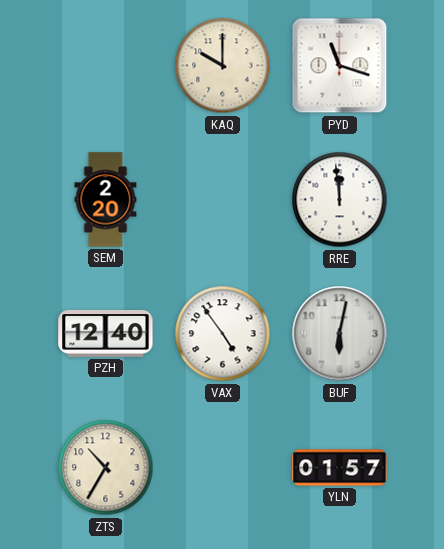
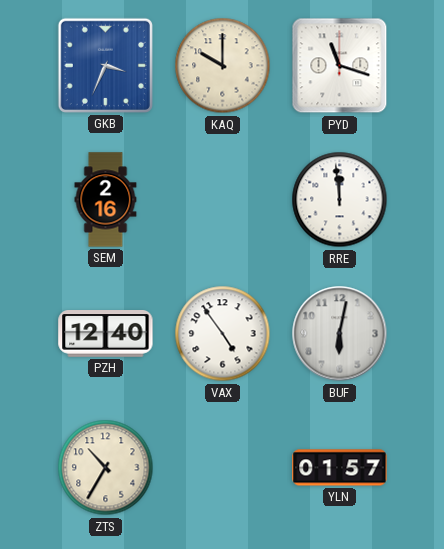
GKB: none -> 3:34 (105, 65)
SEM: 2:20 -> 2:16 (106, 200)
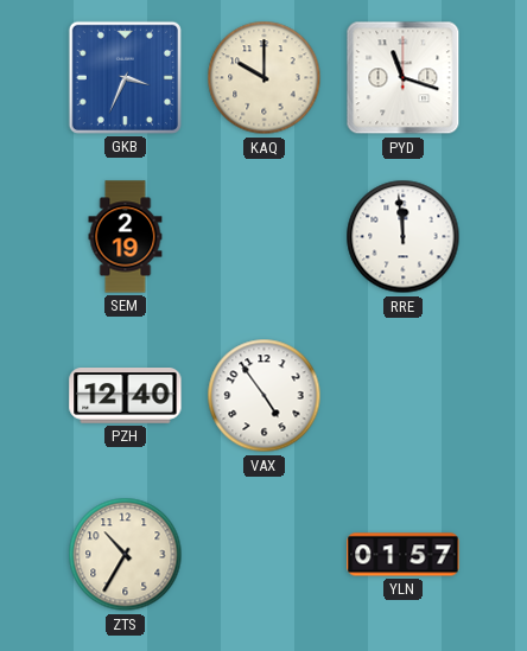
SEM: 2:16 -> 2:19 (126, 237)
BUF: 6:02 -> none (340, 334)
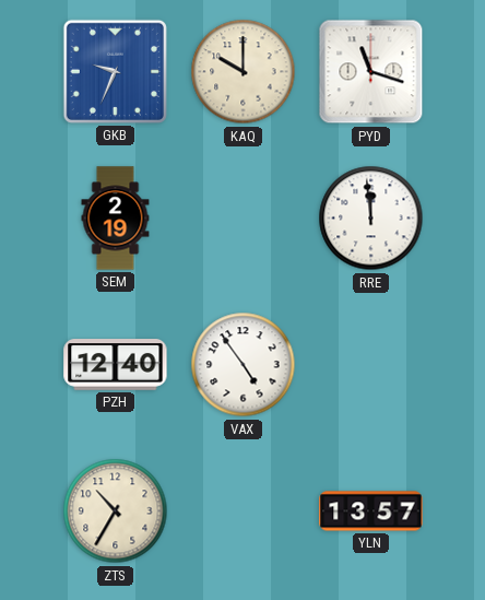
GKB: 3:34 -> 9:34 (115, 71)
YLN: 01:57 -> 13:57 (371, 511)
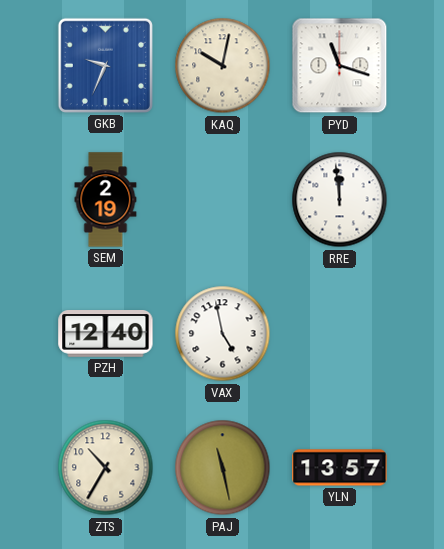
KAQ: 10:00 -> 10:02 (223, 66)
VAX: 4:54 -> 4:58 (223, 334)
PAJ: none -> 11:28 (223, 468)
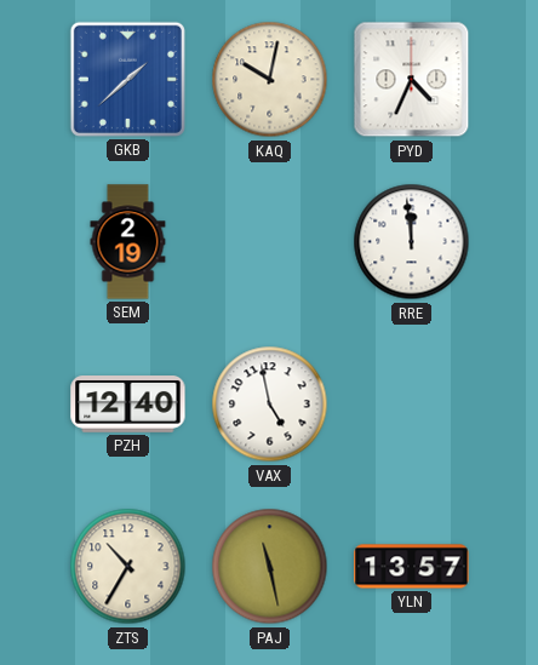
GKB: 9:34 -> 1:38 (127, 79)
PYD: 11:18 -> 4:34 (412, 80)
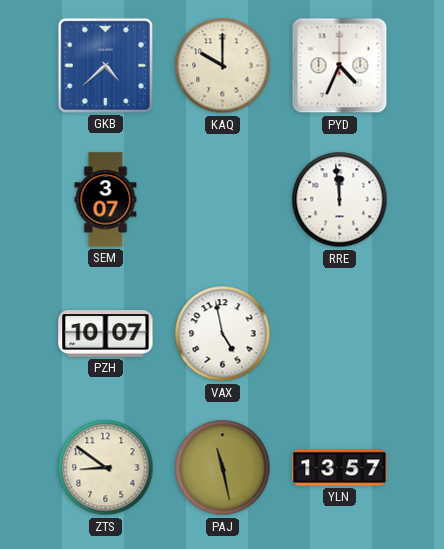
GKB: 1:38 -> 4:38 (105, 65)
KAQ: 10:02 -> 10:00 (223, 66)
SEM: 2:19 -> 3:07 (106, 200)
PZH: 12:40 -> 10:07 (106, 334)
ZTS: 10:35 -> 8:51 (106, 468)
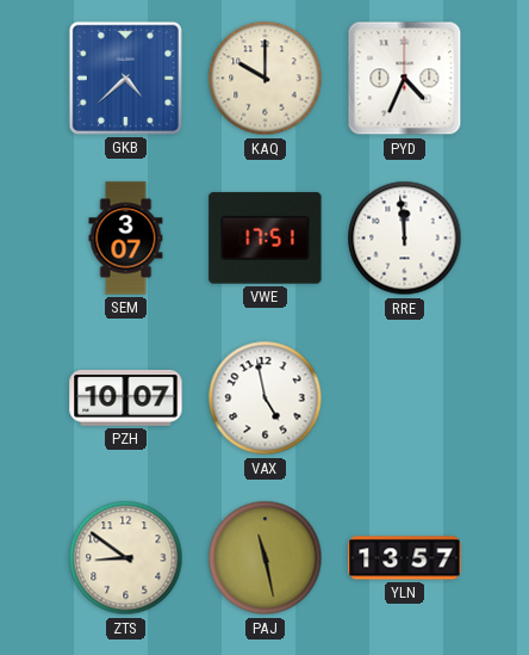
VWE: none -> 17:51 (266, 239)
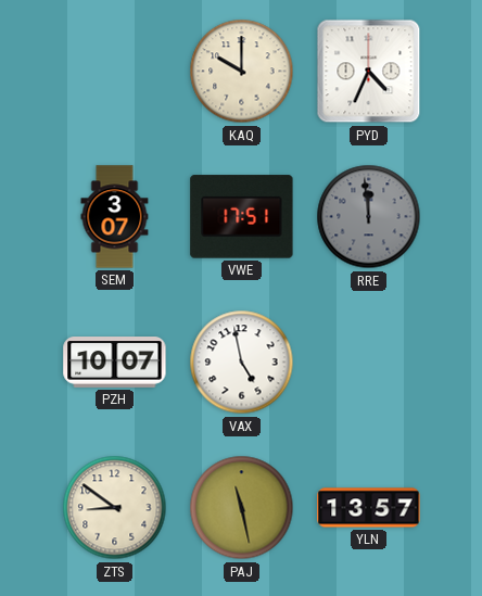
GKB: 4:38 -> none (125, 78)
RRE dial: white -> grey (369, 217)
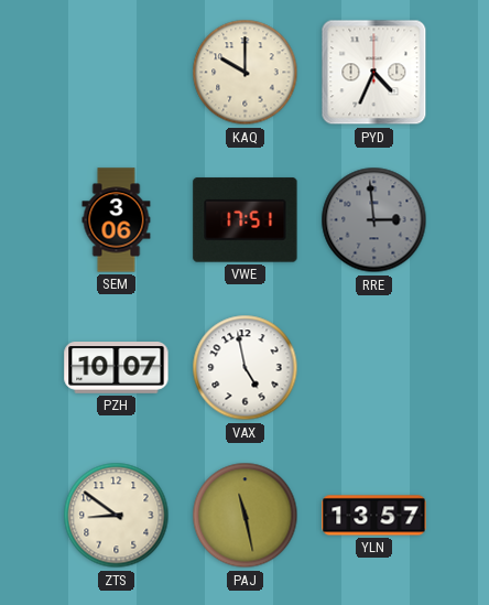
SEM: 3:07 -> 3:06 (117, 220)
RRE: 11:59 -> 2:59 (374, 220)
